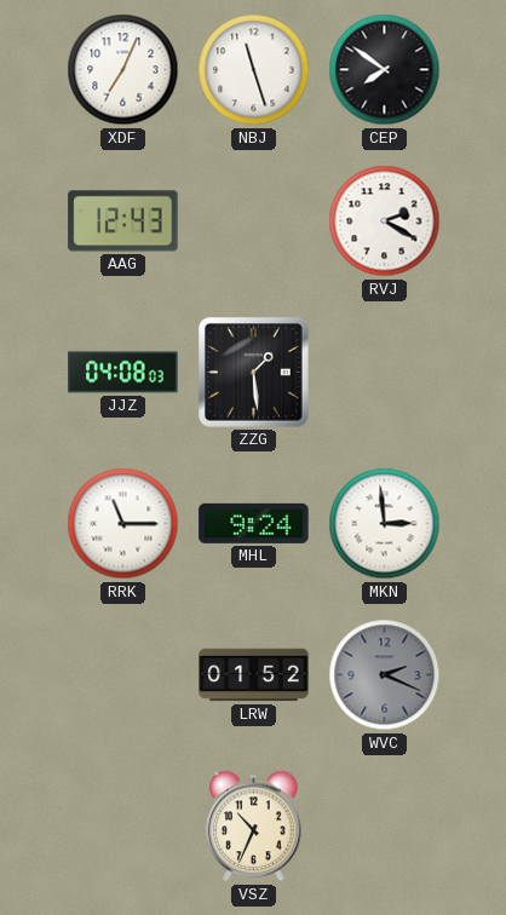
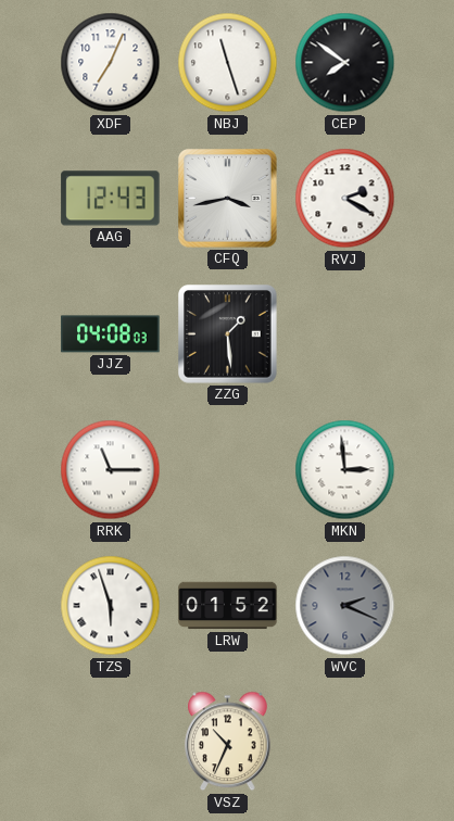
CFQ: none -> 3:43 (228, 199)
MHL: 9:24 -> none (254, 523)
TZS: none -> 5:57 (111, 606)
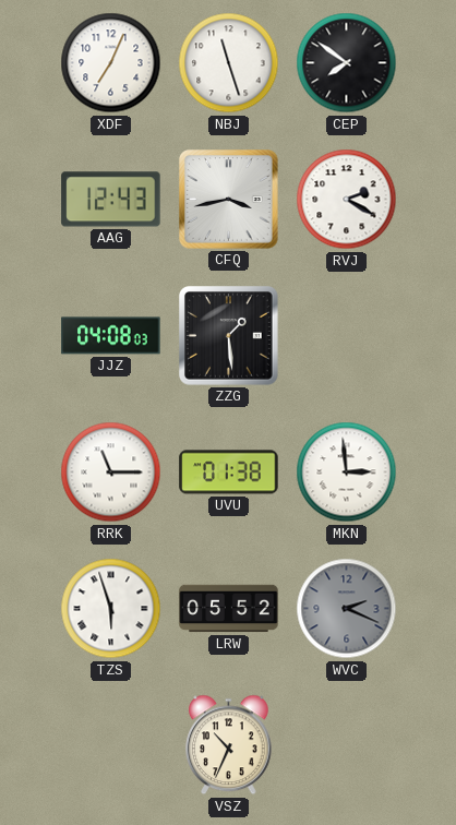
UVU: none -> 01:38 (229, 473)
LRW: 01:52 -> 05:52 (229, 609)
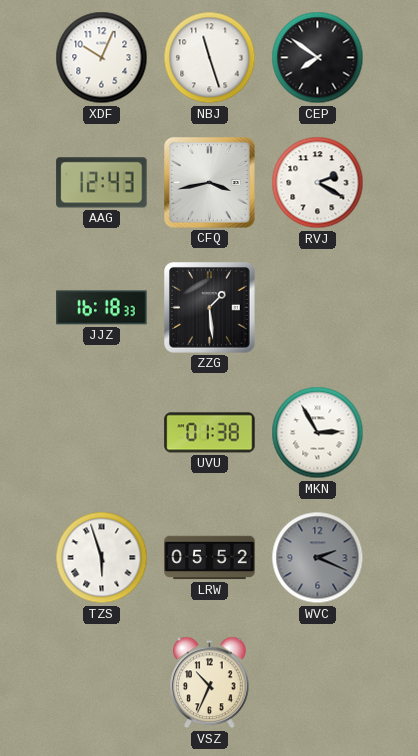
XDF: 7:04 -> 10:04 (102, 58)
JJZ: 04:08 -> 16:18 (102, 308)
RRK: 11:15 -> none (111, 473)
MKN: 2:59 -> 2:55 (318, 433)
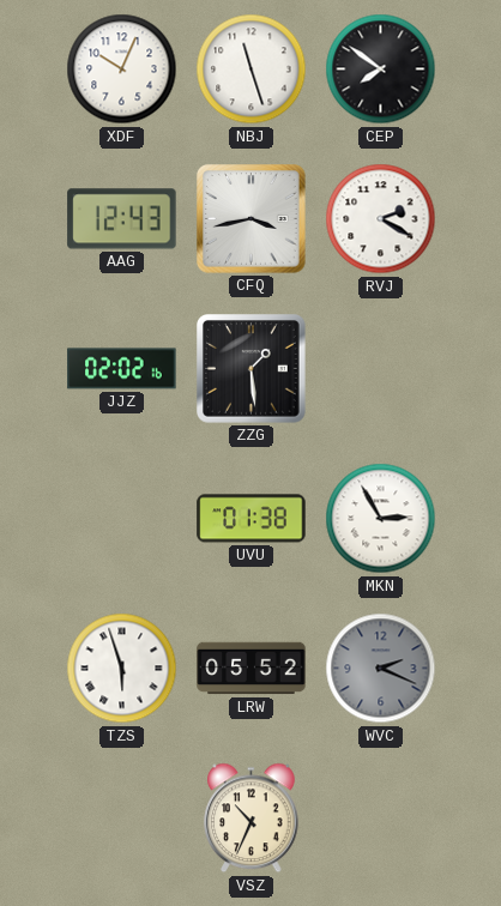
JJZ: 16:18 -> 02:02 (122, 369)
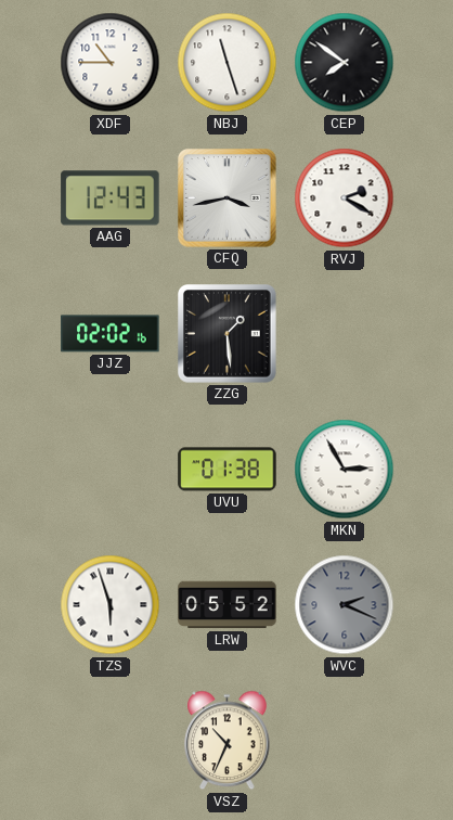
XDF: 10:04 -> 10:45 (111, 63)
